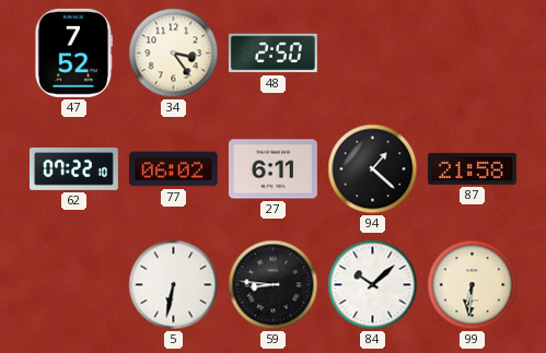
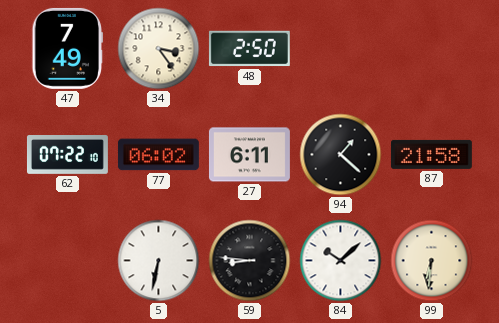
47: 7:52 -> 7:49 (68, 48)
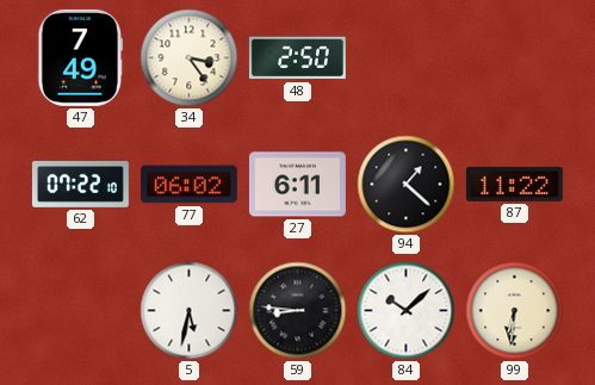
87: 21:58 -> 11:22 (514, 184)
5: 6:32 -> 5:32 (190, 311)
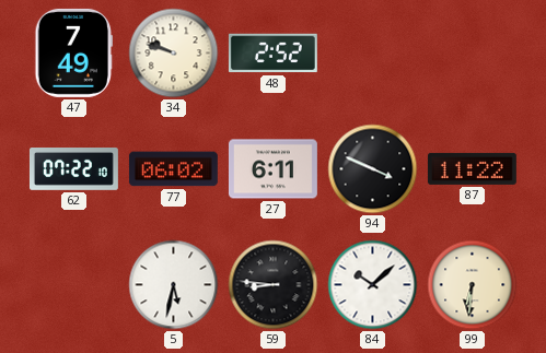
34: 3:24 -> 9:48 (174, 54)
48: 2:50 -> 2:52 (272, 54)
94: 1:22 -> 3:49 (373, 169)
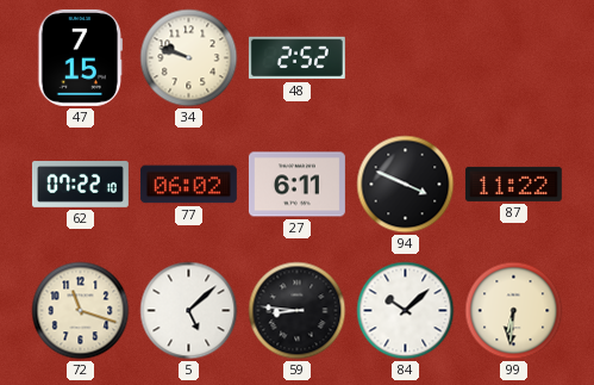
47: 7:49 -> 7:15 (81, 57)
72: none -> 11:18 (81, 311)
5: 5:32 -> 5:08 (189, 311)
